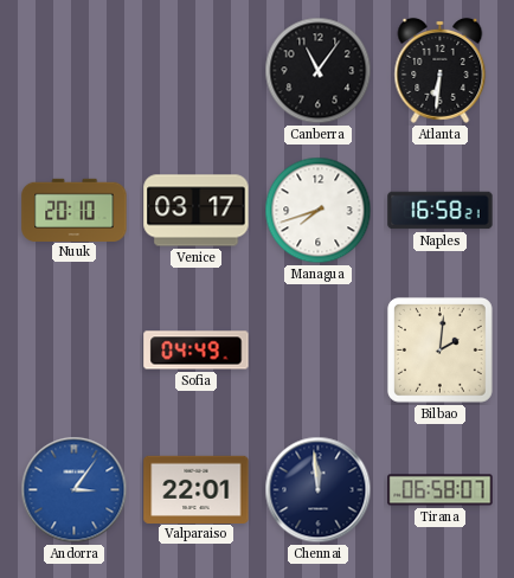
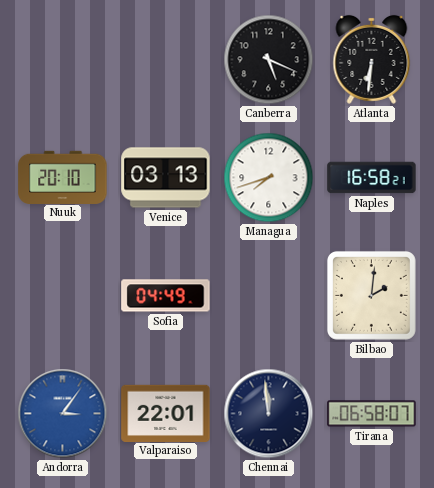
Canberra: 11:06 -> 5:19 (269, 60)
Venice: 03:17 -> 03:13 (166, 178)
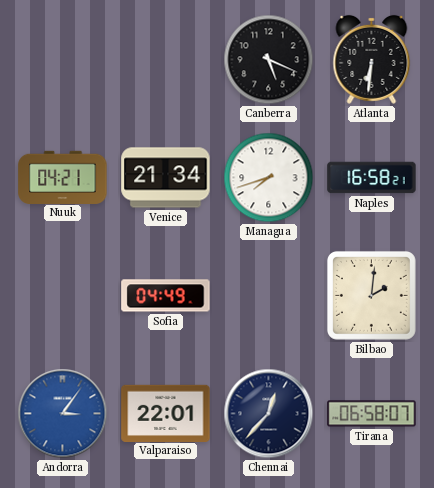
Nuuk: 20:10 -> 04:21 (63, 177)
Venice: 03:13 -> 21:34 (166, 178)
Chennai: 11:59 -> 12:37 (269, 414)
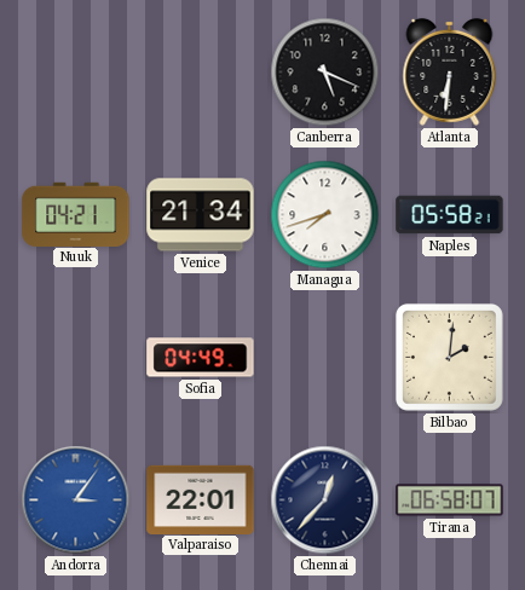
Naples: 16:58 -> 05:58 (450, 215)
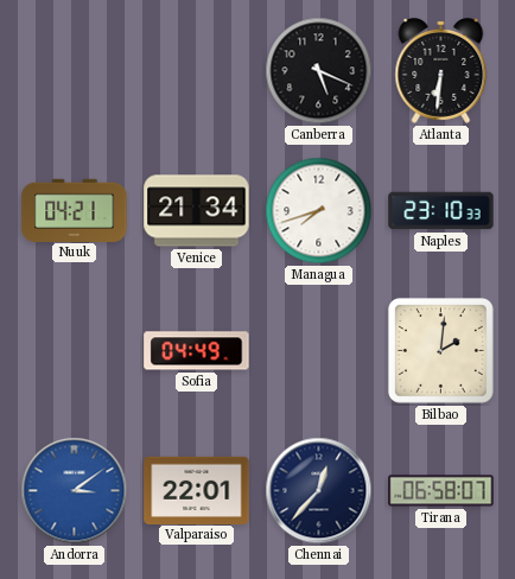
Naples: 05:58 -> 23:10 (441, 211)
Andorra: 3:06 -> 3:09 (75, 491)
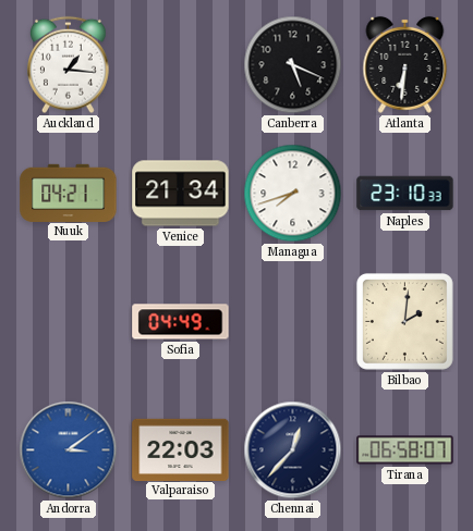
Auckland: none -> 1:16 (69, 65)
Valparaiso: 22:01 -> 22:03 (181, 449)
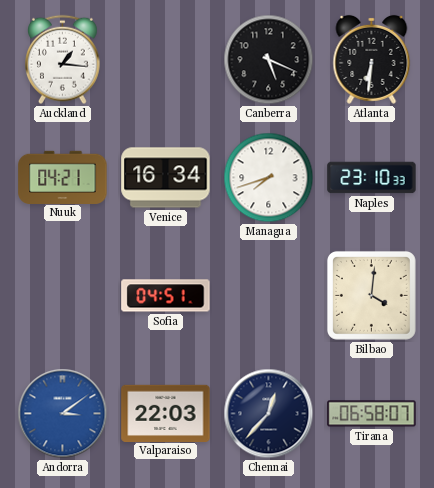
Venice: 21:34 -> 16:34 (166, 178)
Sofia: 04:49 -> 04:51 (166, 296)
Bilbao: 2:01 -> 4:01 (371, 295)
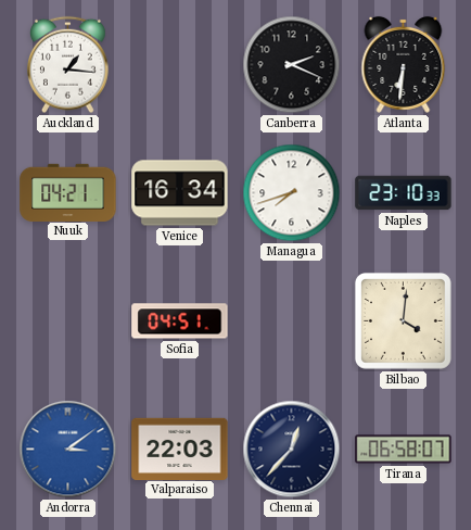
Canberra: 5:19 -> 2:19 (292, 65)
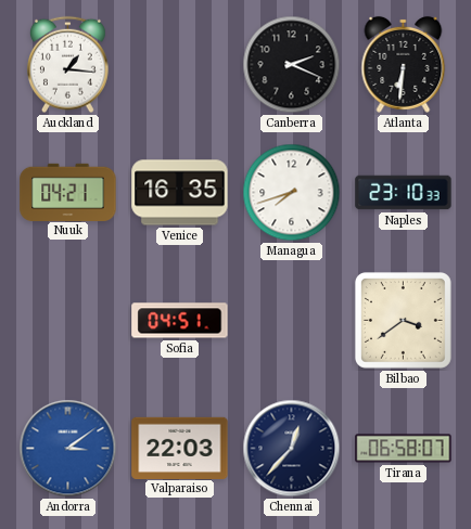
Venice: 16:34 -> 16:35 (180, 193)
Bilbao: 4:01 -> 3:39 (403, 320)
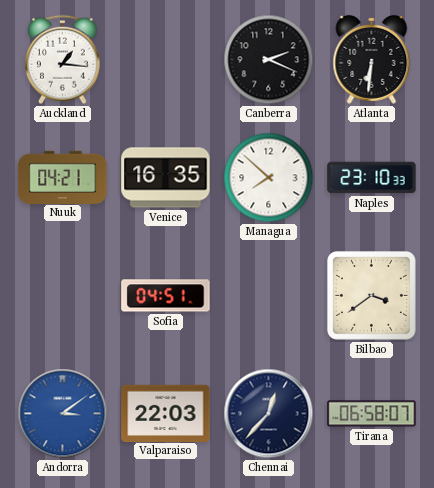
Managua: 7:42 -> 7:52 (269, 178)
